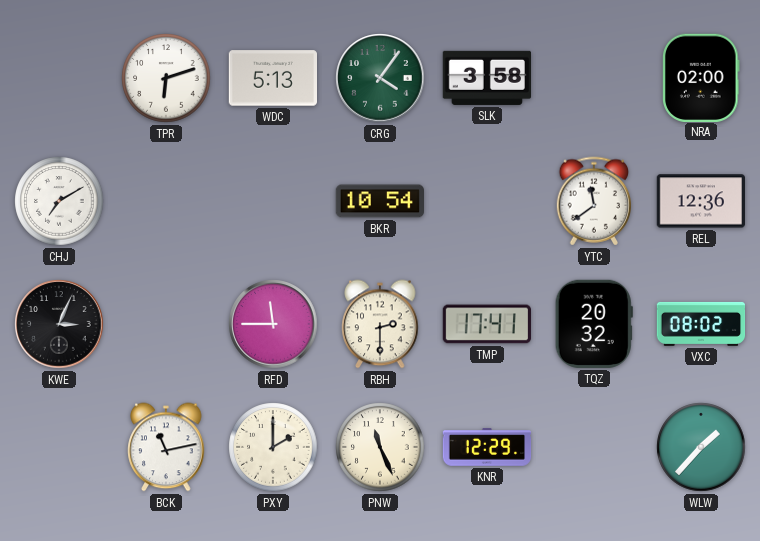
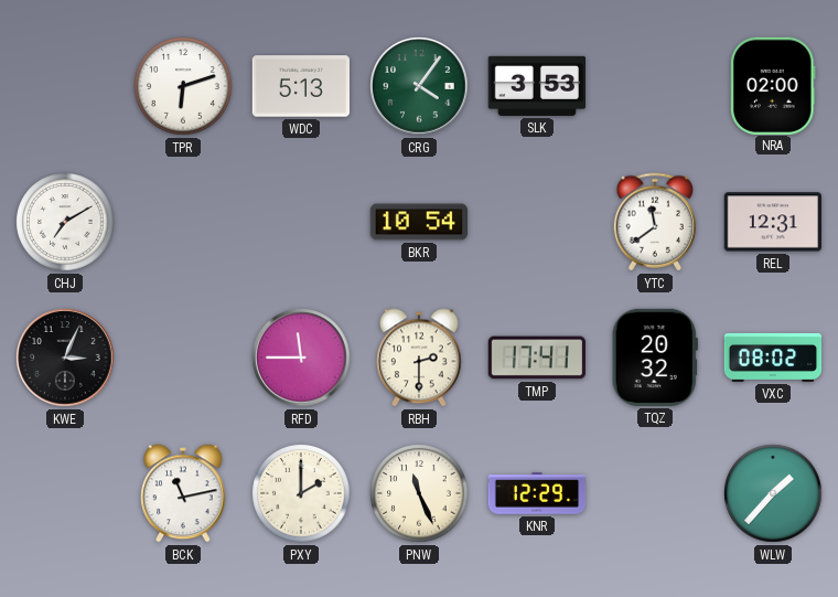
SLK: 3:58 -> 3:53 (536, 86)
REL: 12:36 -> 12:31 (772, 222)
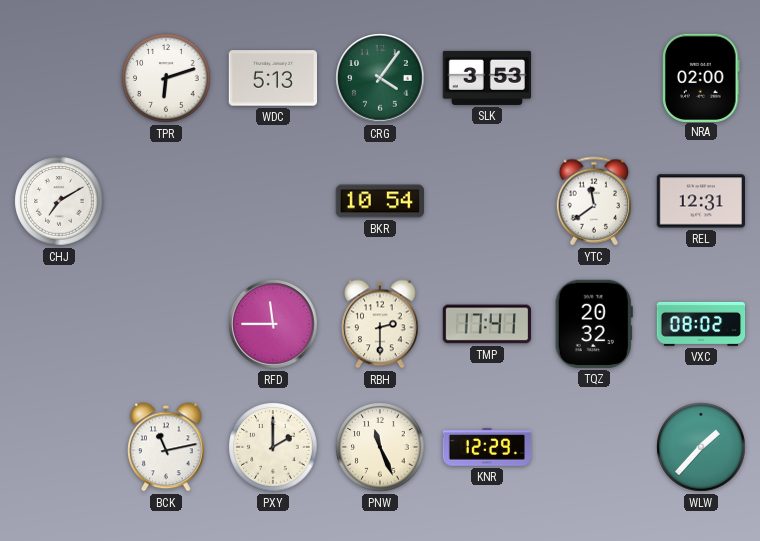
KWE: 3:04 -> none (65, 358)
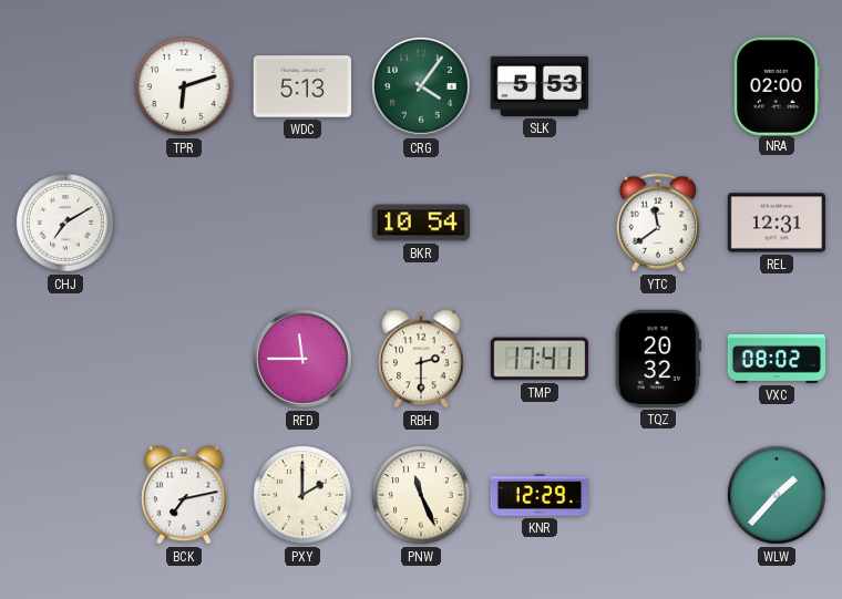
SLK: 3:53 -> 5:53 (538, 86)
BCK: 11:13 -> 7:13 (184, 495)
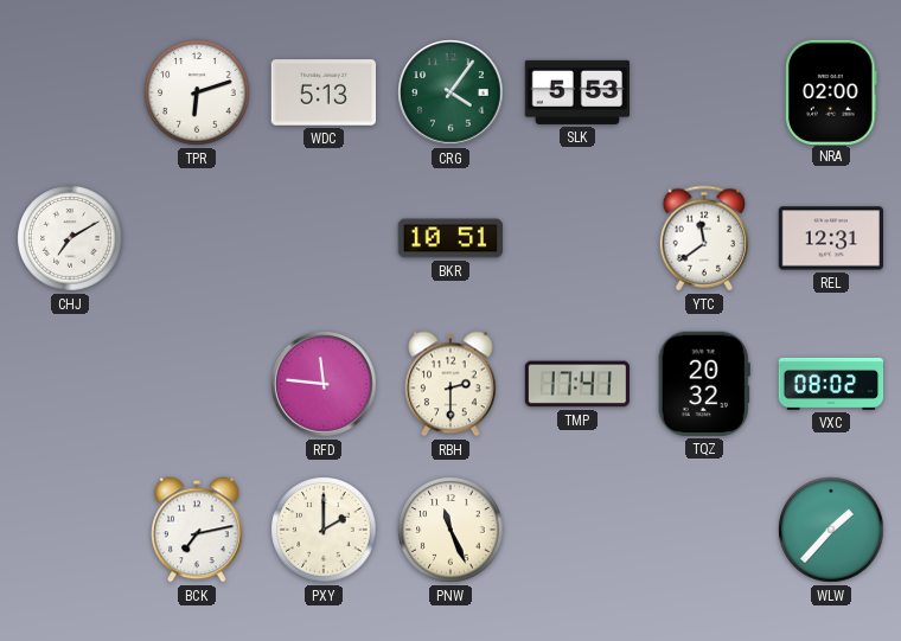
BKR: 10:54 -> 10:51 (449, 238)
RFD: 11:45 -> 11:46 (324, 384)
KNR: 12:29 -> none (540, 495)
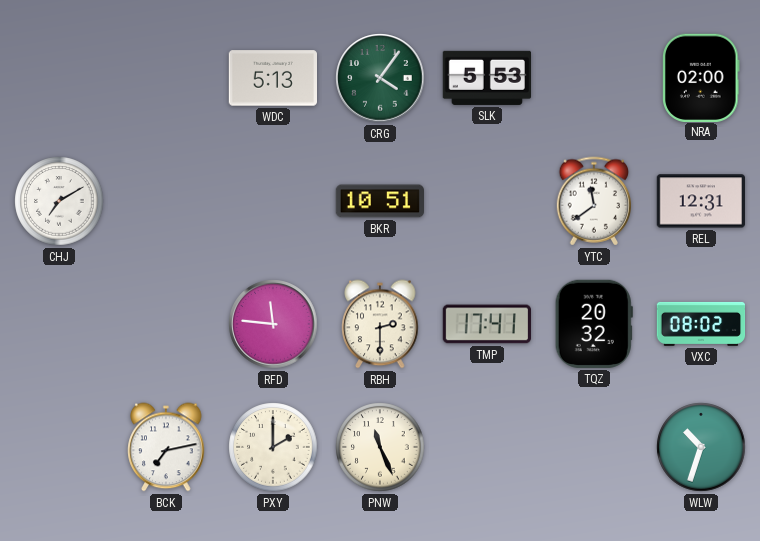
TPR: 6:12 -> none (197, 92)
WLW: 1:37 -> 10:33 (701, 447)
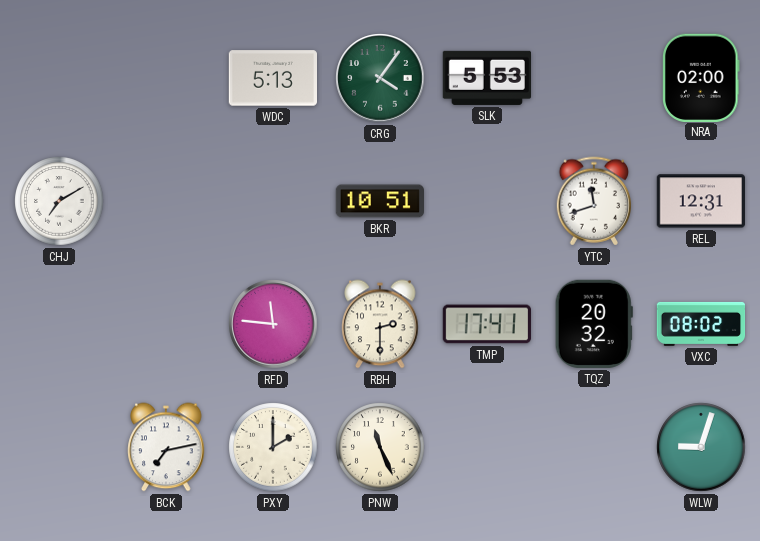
YTC: 11:39 -> 11:42 (593, 201)
WLW: 10:33 -> 9:03 (701, 447)
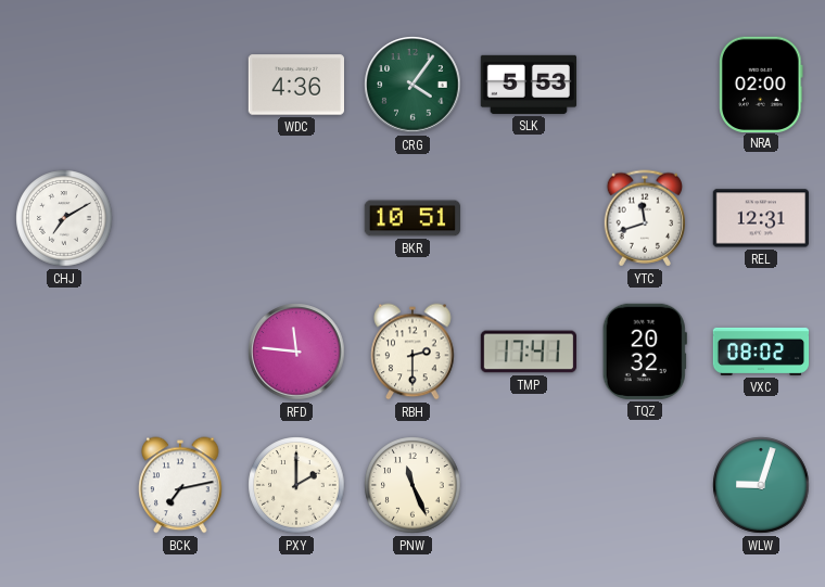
WDC: 5:13 -> 4:36 (295, 85)
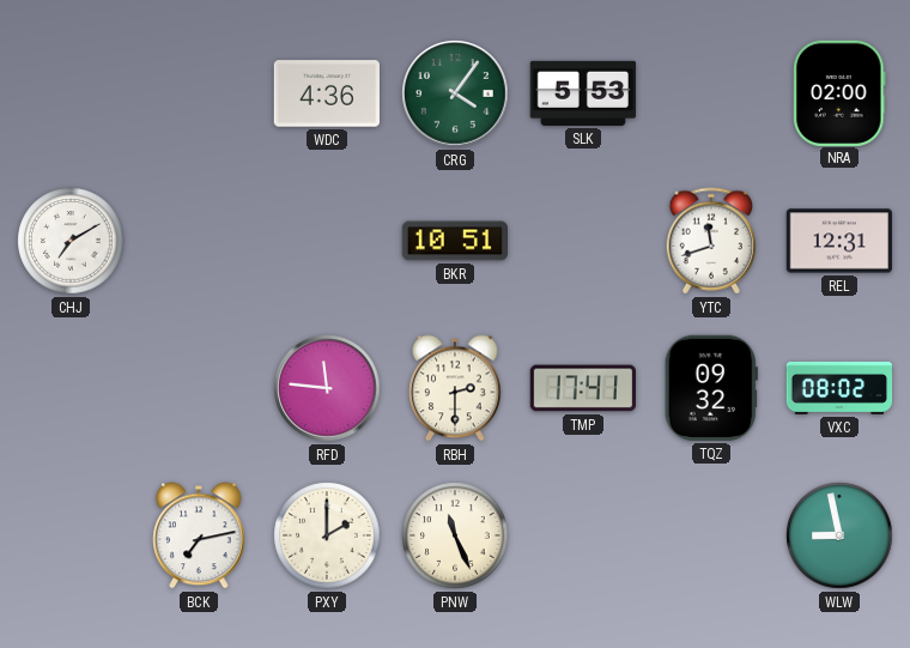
TQZ: 20:32 -> 09:32 (711, 388)
WLW: 9:03 -> 8:58 (839, 535)
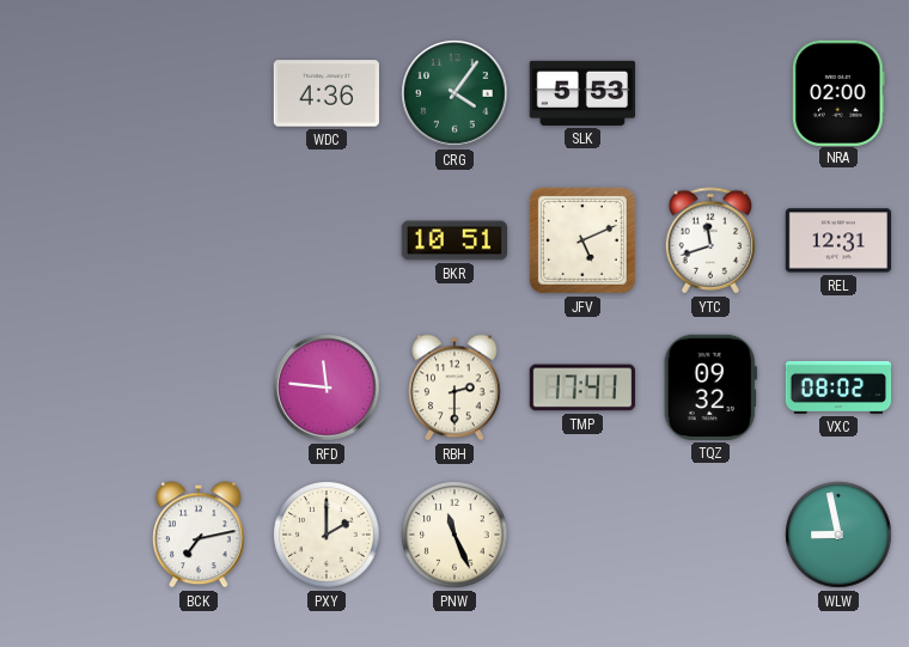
CHJ: 7:10 -> none (71, 241)
JFV: none -> 5:11 (582, 240)
